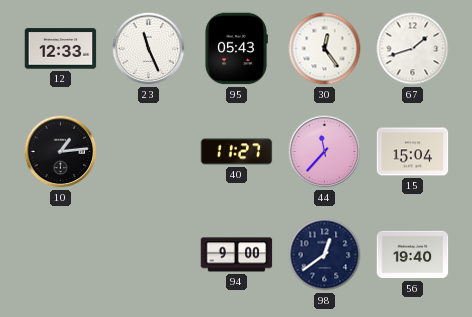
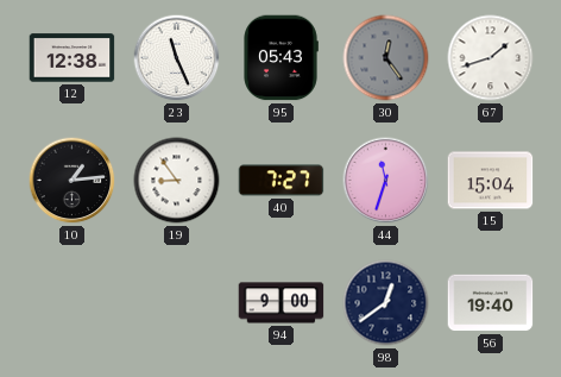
12: 12:33 -> 12:38 (73, 58)
30 dial: white -> grey (386, 58)
19: none -> 8:54 (177, 181)
40: 11:27 -> 7:27 (282, 181)
44: 11:37 -> 11:33 (386, 181)
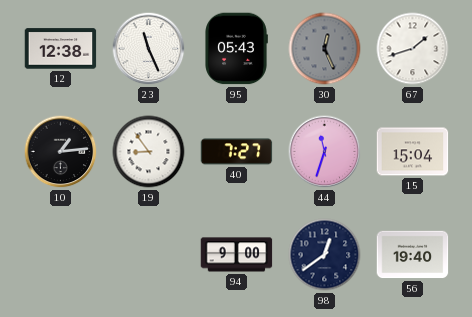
30: 12:24 -> 12:26 (325, 49)
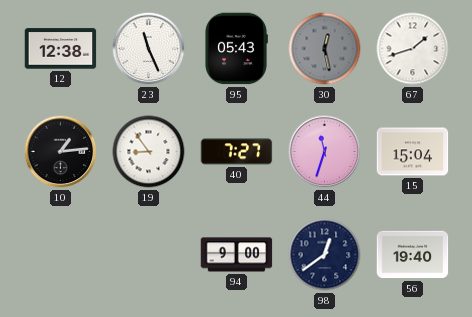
30: 12:26 -> 12:28 (325, 49)
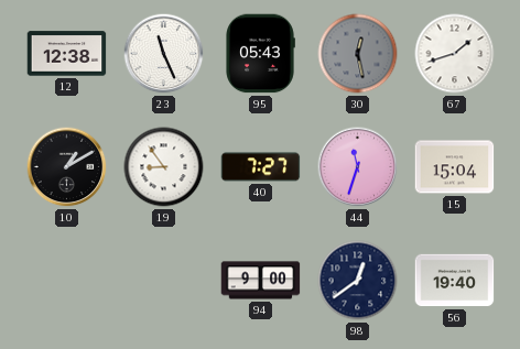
10: 1:14 -> 1:10 (67, 167)
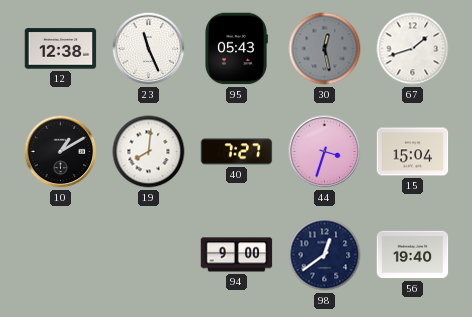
19: 8:54 -> 8:01 (149, 152)
44: 11:33 -> 3:33 (325, 152)
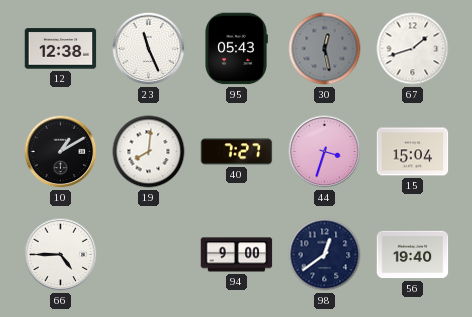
66: none -> 4:45 (61, 255)
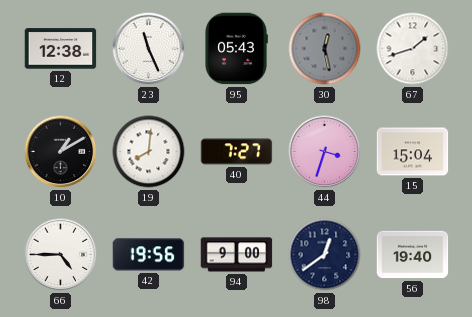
42: none -> 19:56 (149, 255)
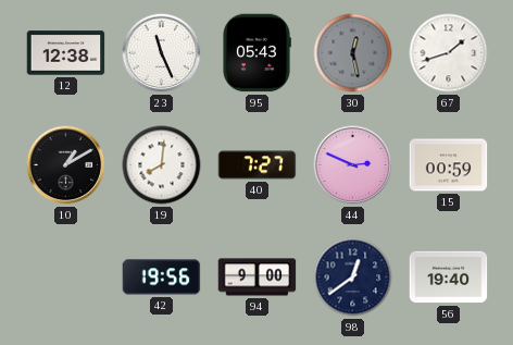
44: 3:33 -> 2:49 (353, 165)
15: 15:04 -> 00:59 (449, 165)
66: 4:45 -> none (61, 255)
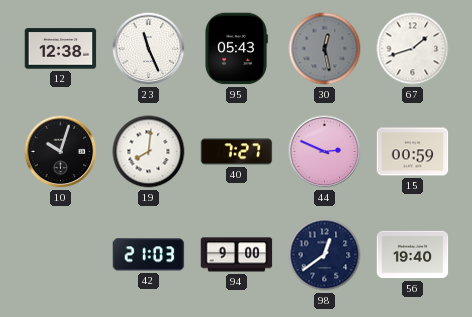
10: 1:10 -> 10:03 (61, 152)
42: 19:56 -> 21:03 (149, 255)
